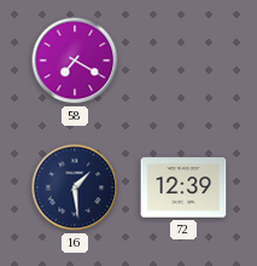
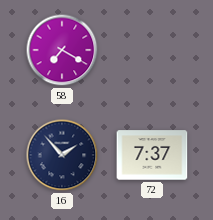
16: 1:29 -> 1:53 (62, 155)
72: 12:39 -> 7:37 (152, 155)
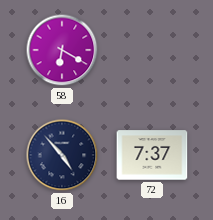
58: 7:20 -> 6:20 (62, 50)
16: 1:53 -> 4:53 (62, 155)
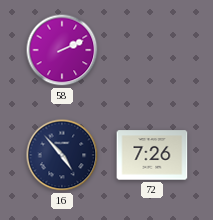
58: 6:20 -> 2:11 (62, 50)
72: 7:37 -> 7:26 (152, 155)
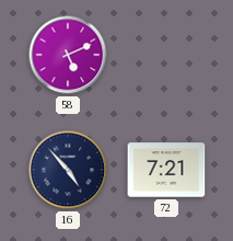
58: 2:11 -> 5:11 (68, 55)
72: 7:26 -> 7:21 (166, 170)
